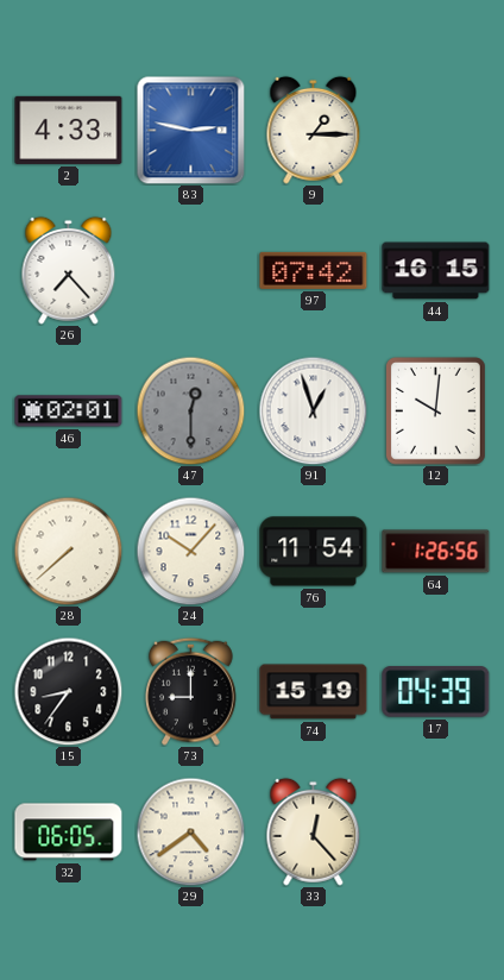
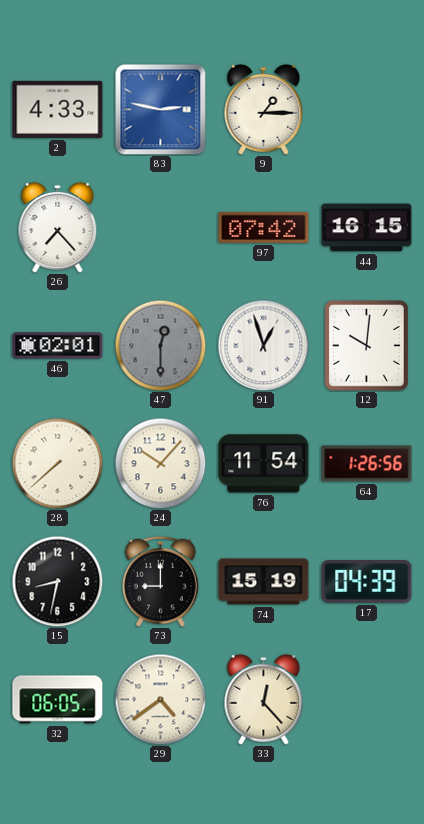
15: 8:36 -> 8:32 (57, 581)
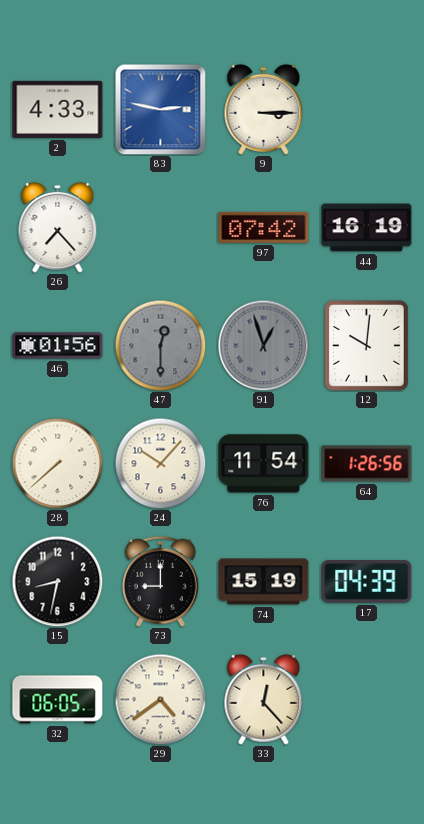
9: 1:15 -> 3:15 (264, 109)
44: 16:15 -> 16:19 (367, 228)
46: 02:01 -> 01:56 (58, 346)
91 dial: white -> grey (263, 345)
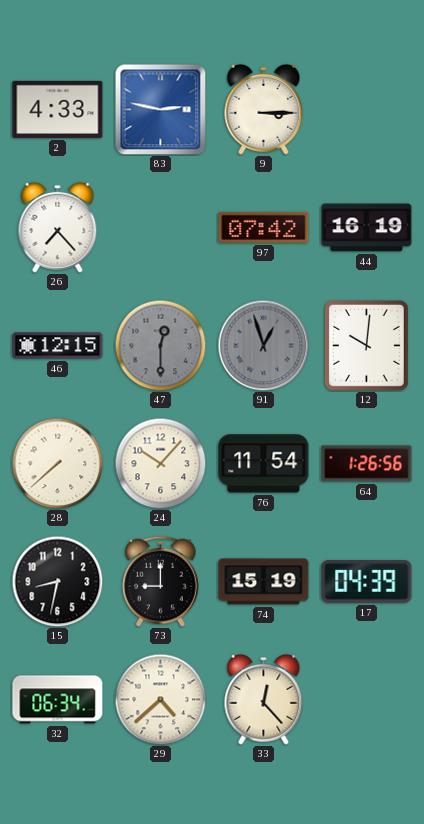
46: 01:56 -> 12:15 (58, 346)
32: 06:05 -> 06:34 (58, 700)
29: 4:39 -> 4:38 (160, 699)
